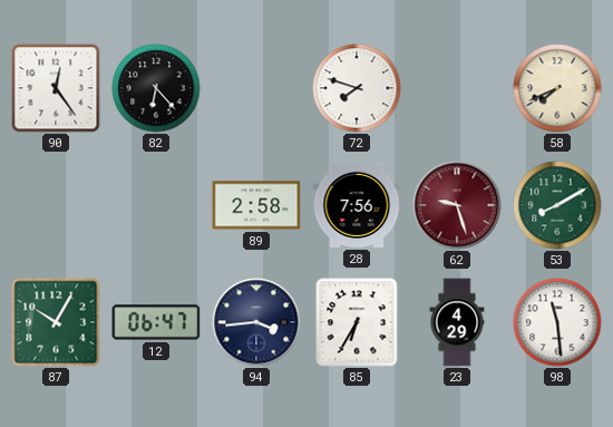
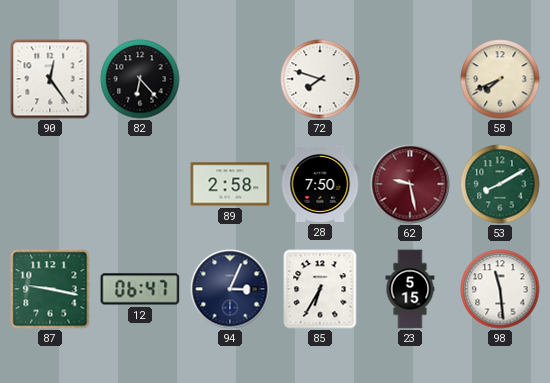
28: 7:56 -> 7:50 (320, 184)
62: 9:27 -> 9:28 (410, 184)
87: 10:05 -> 9:17 (50, 289)
94: 3:44 -> 3:04 (230, 289)
23: 4:29 -> 5:15 (410, 289)
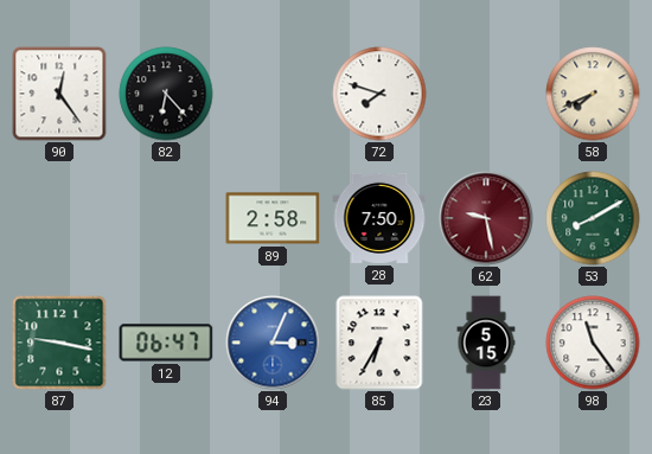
94 dial: navy -> blue (273, 343)
98: 11:29 -> 11:24 (593, 343)
